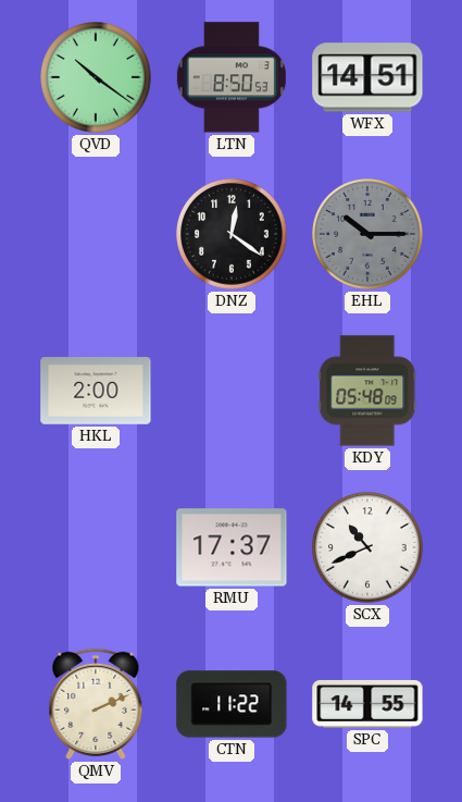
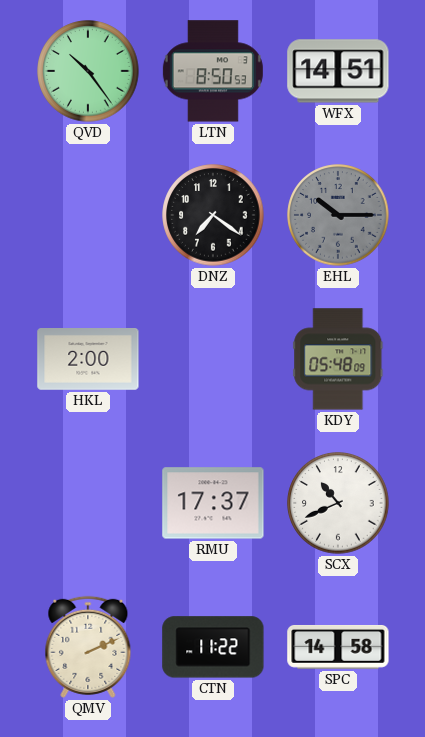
QVD: 10:21 -> 10:24 (88, 71)
DNZ: 12:21 -> 7:21 (213, 215)
SPC: 14:55 -> 14:58 (338, 647)
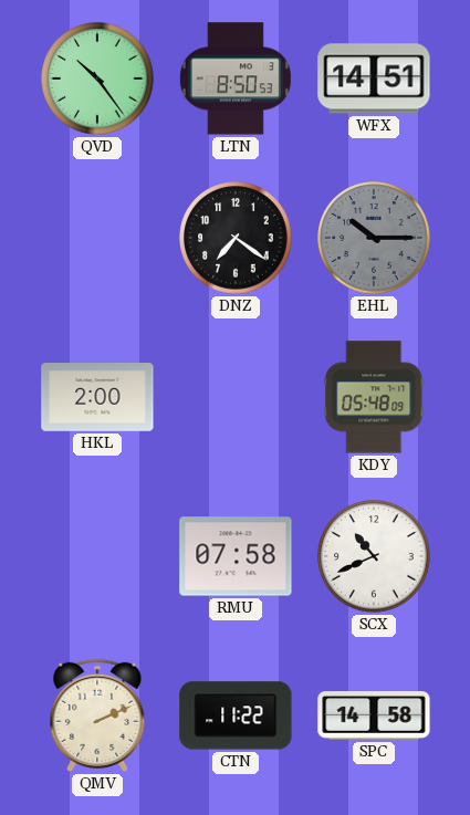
RMU: 17:37 -> 07:58 (236, 556)
